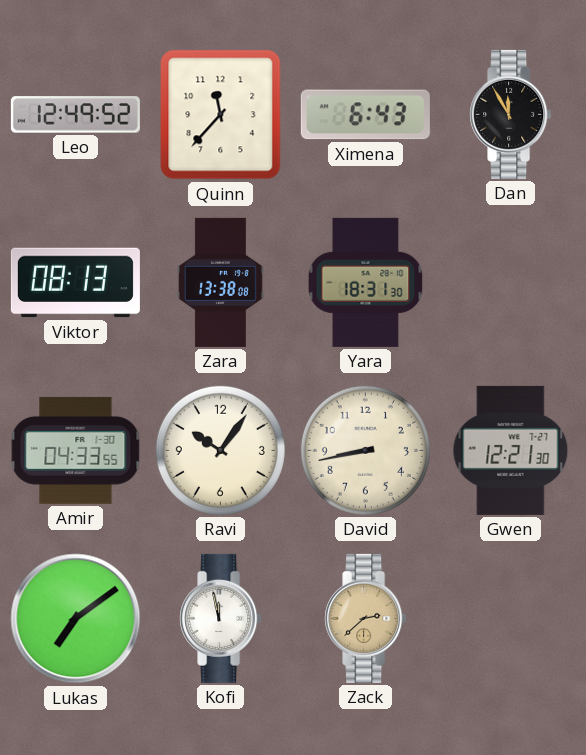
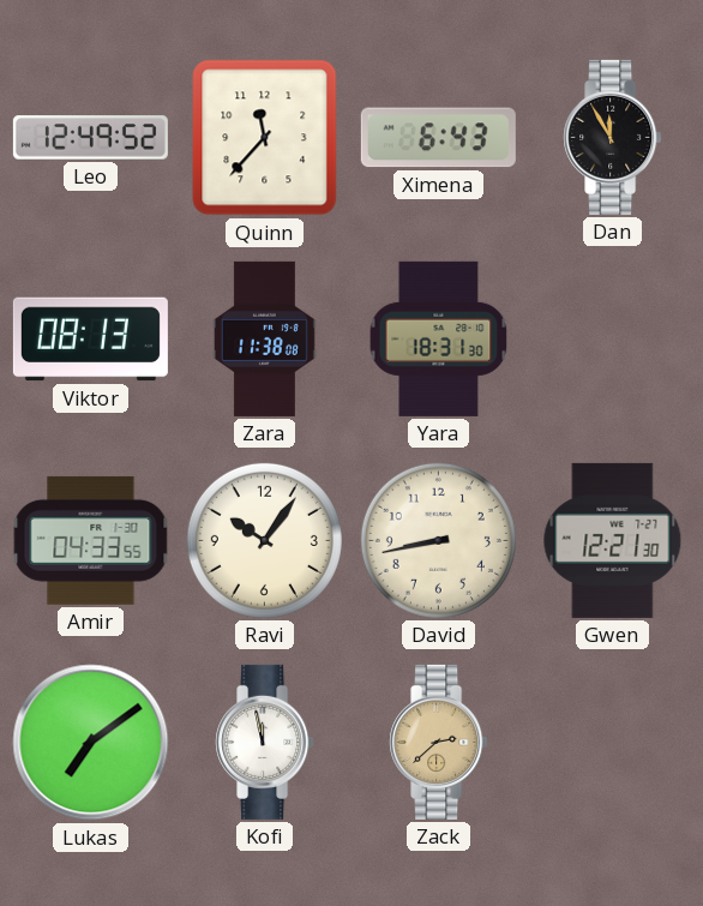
Zara: 13:38 -> 11:38 (264, 338)
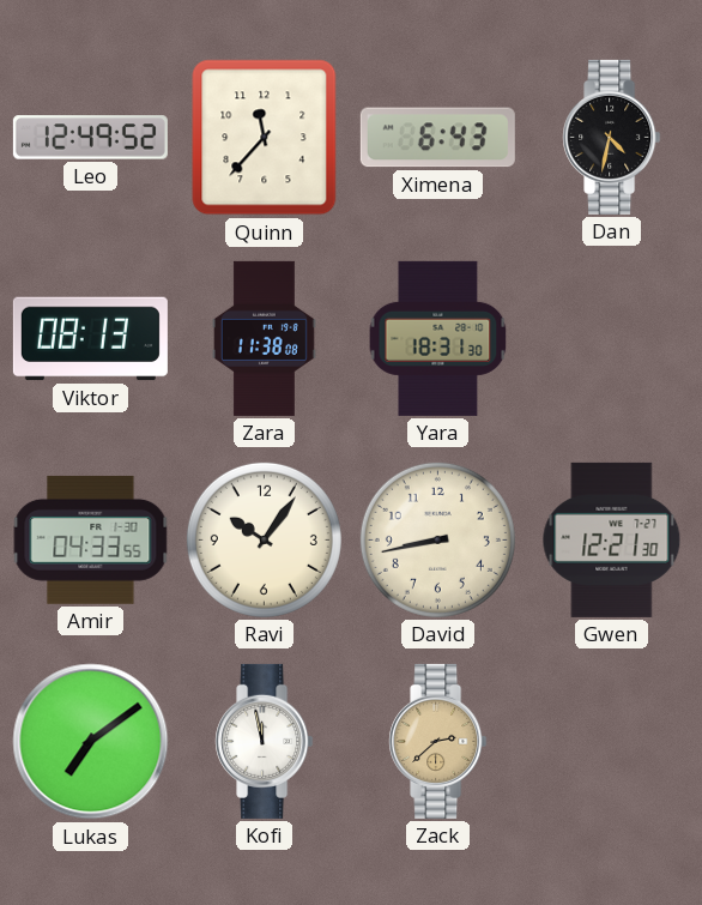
Dan: 11:55 -> 4:32 (612, 137)
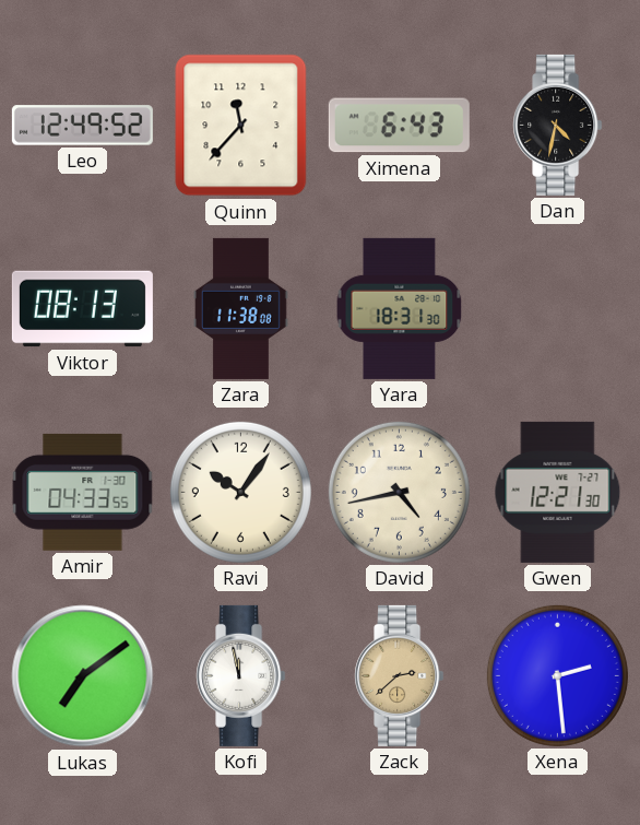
David: 8:43 -> 4:43 (399, 492)
Xena: none -> 2:29 (557, 675)
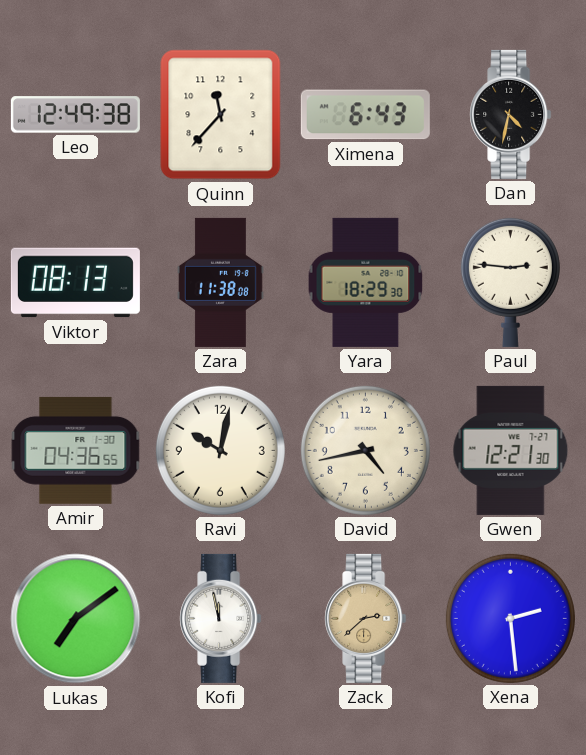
Leo: 12:49:52 -> 12:49:38 (75, 115)
Yara: 18:31 -> 18:29 (366, 282)
Paul: none -> 2:46 (510, 282)
Amir: 04:33 -> 04:36 (76, 450)
Ravi: 10:06 -> 10:02 (220, 450)
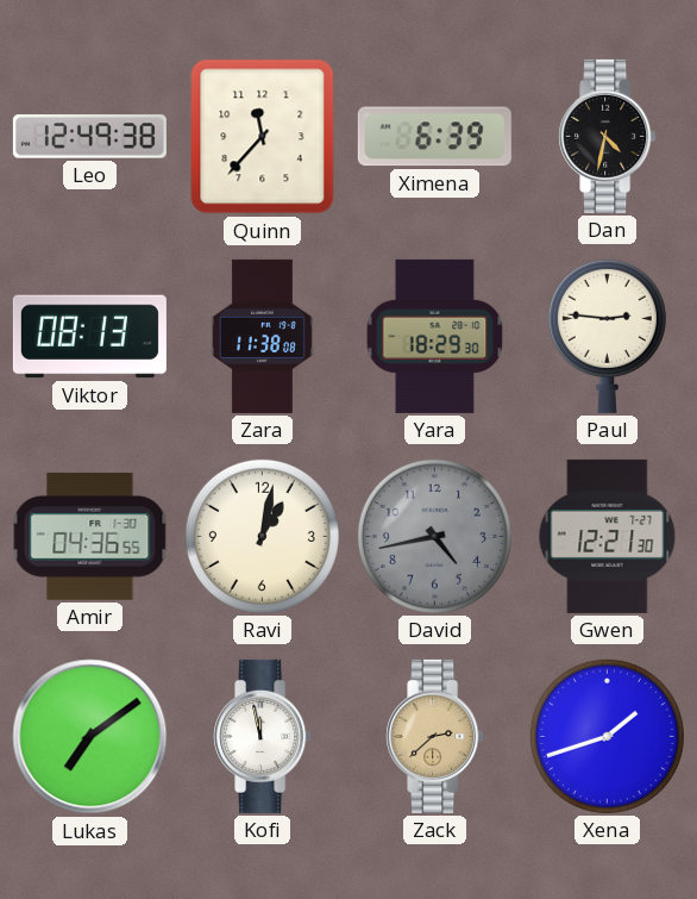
Ximena: 6:43 -> 6:39 (434, 137)
Ravi: 10:02 -> 1:02 (262, 536)
David dial: cream -> grey (434, 536)
Xena: 2:29 -> 1:42 (607, 736)
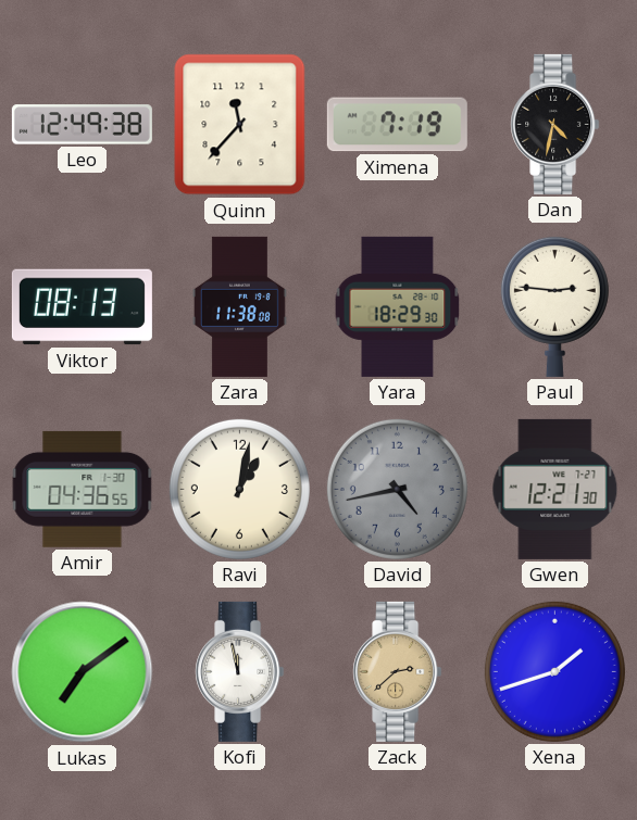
Ximena: 6:39 -> 7:19 (397, 125)
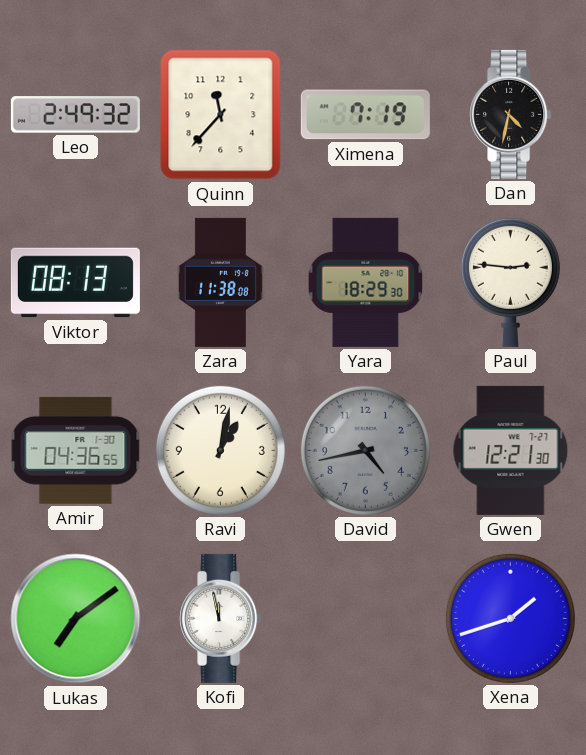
Leo: 12:49 -> 2:49 (75, 115)
Zack: 2:38 -> none (398, 671)
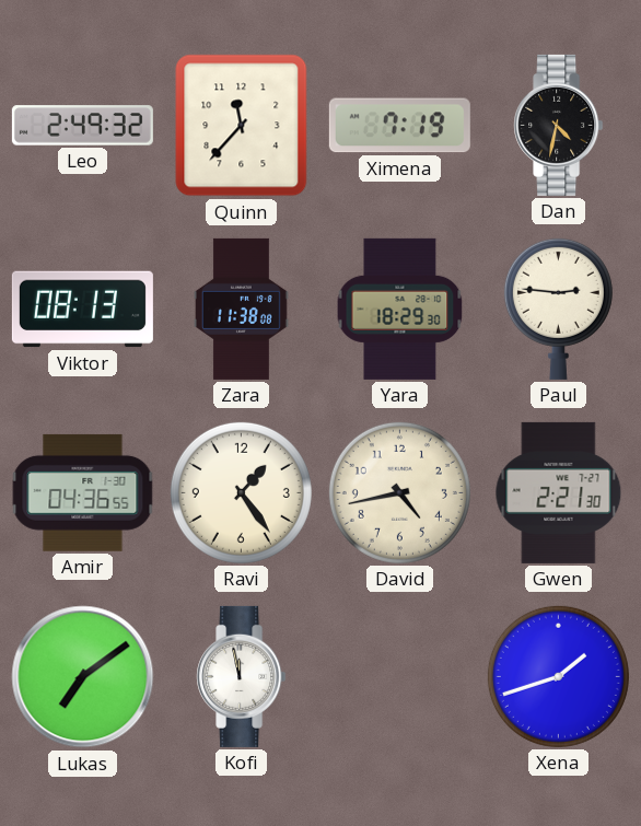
Ravi: 1:02 -> 1:24 (241, 492)
David dial: grey -> cream (399, 492)
Gwen: 12:21 -> 2:21 (559, 492)
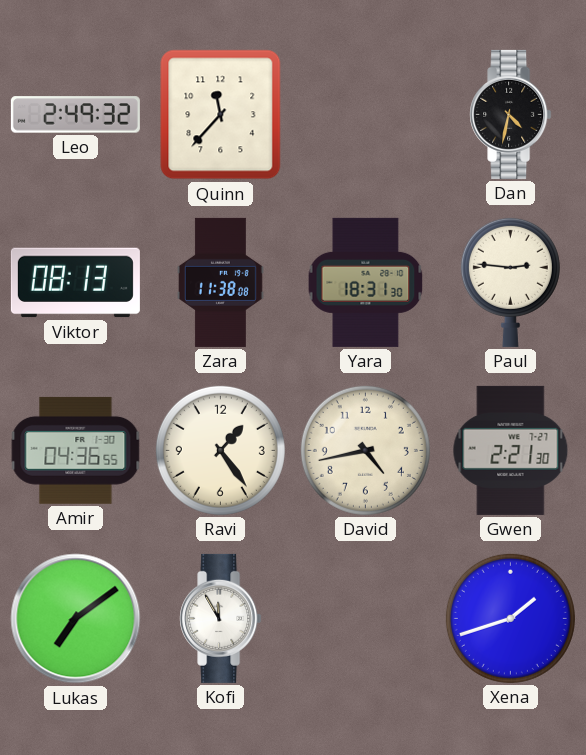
Ximena: 7:19 -> none (399, 126)
Yara: 18:29 -> 18:31 (366, 282)
Kofi: 11:58 -> 11:55 (221, 618)
